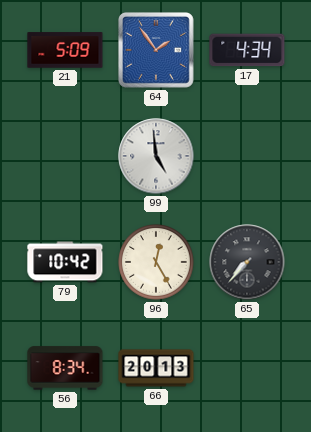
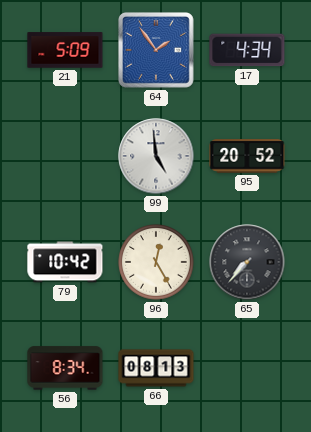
95: none -> 20:52 (247, 156)
66: 20:13 -> 08:13 (156, 368)
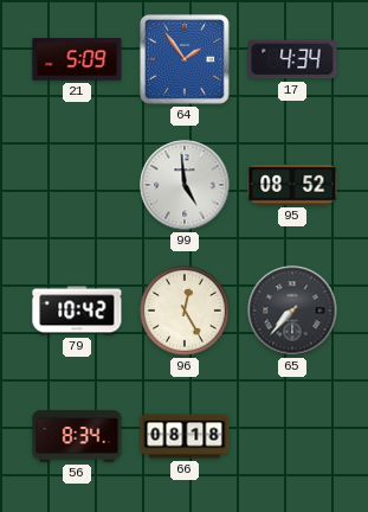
95: 20:52 -> 08:52 (292, 185)
66: 08:13 -> 08:18 (185, 436)
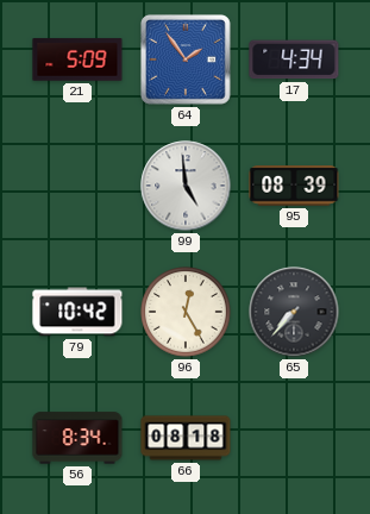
95: 08:52 -> 08:39 (294, 186)
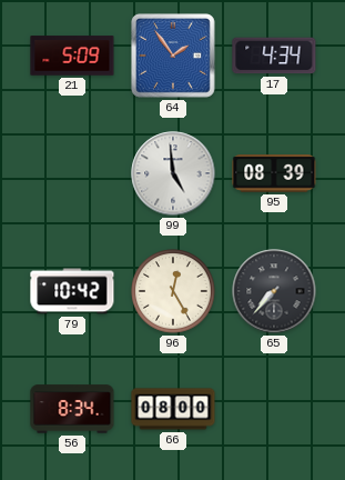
66: 08:18 -> 08:00 (173, 409)
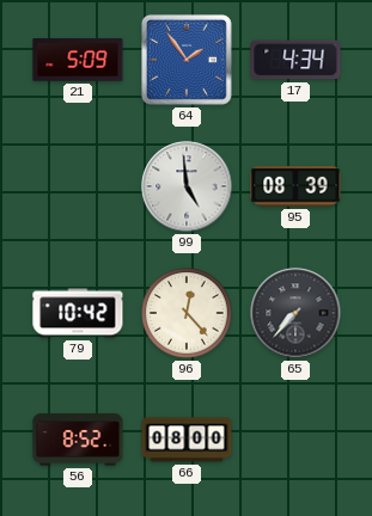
96: 12:25 -> 12:23 (187, 313)
56: 8:34 -> 8:52 (78, 440)
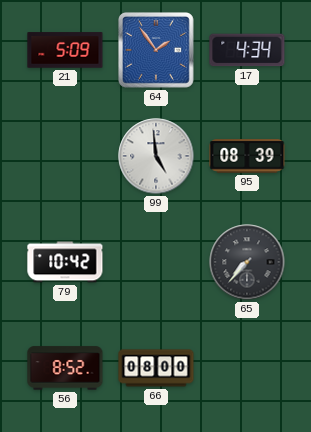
96: 12:23 -> none (187, 313)
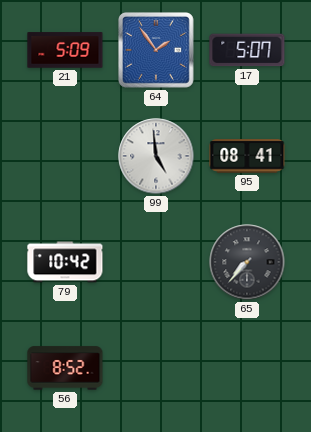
17: 4:34 -> 5:07 (247, 50)
95: 08:39 -> 08:41 (247, 156)
66: 08:00 -> none (156, 368)
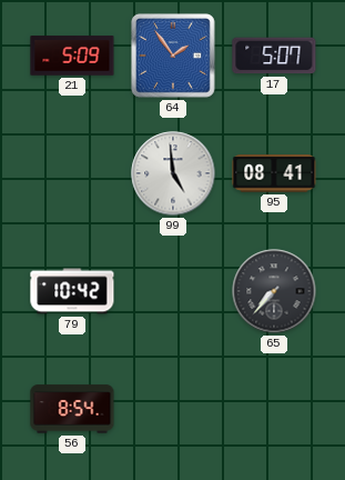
56: 8:52 -> 8:54 (72, 409)
